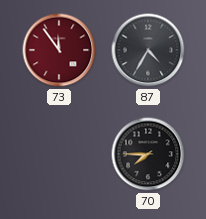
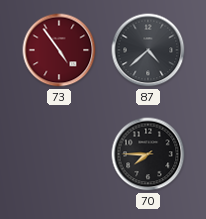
73: 11:54 -> 4:54 (59, 50)
87: 4:35 -> 4:38 (148, 50)
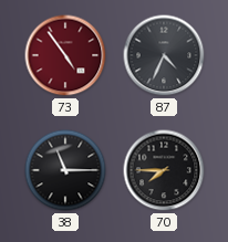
87: 4:38 -> 4:34 (164, 55)
38: none -> 11:15 (65, 170)
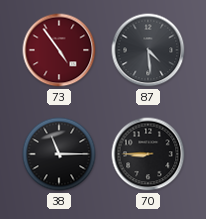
87: 4:34 -> 4:29 (148, 50)
70: 7:45 -> 8:45 (148, 154)
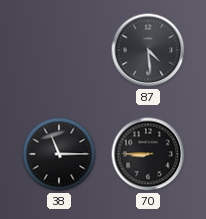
73: 4:54 -> none (59, 50)
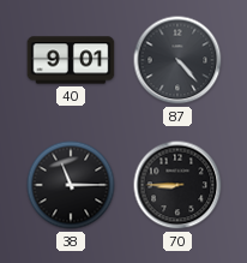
40: none -> 9:01 (71, 60)
87: 4:29 -> 4:23 (177, 60)
